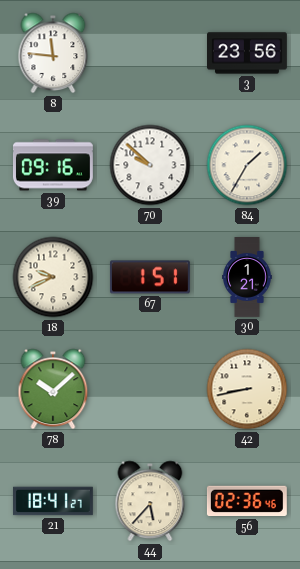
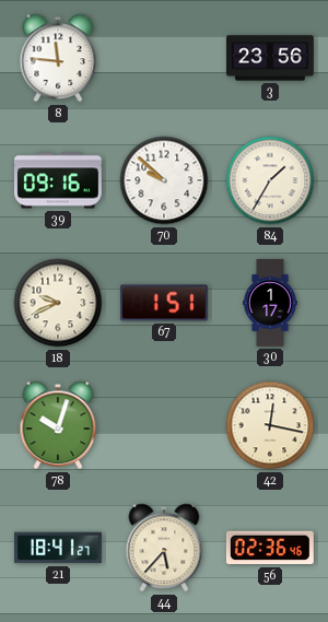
30: 1:21 -> 1:17 (270, 304)
78: 10:08 -> 10:03 (58, 425)
42: 8:43 -> 12:17 (270, 425)
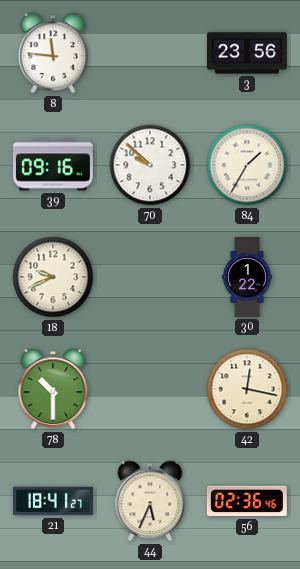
67: 1:51 -> none (164, 303)
30: 1:17 -> 1:22 (247, 278)
78: 10:03 -> 10:30 (53, 389)
44: 5:37 -> 5:34 (150, 501)
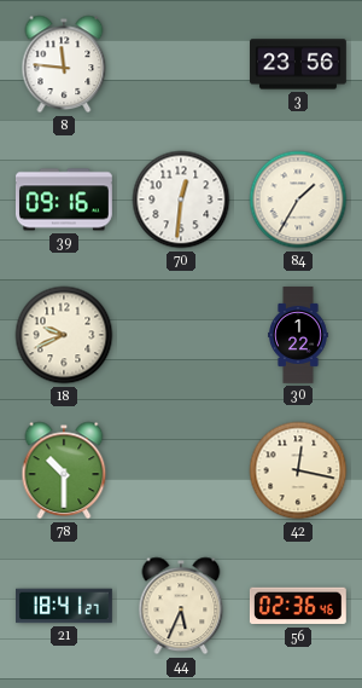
70: 9:52 -> 12:31 (181, 200)
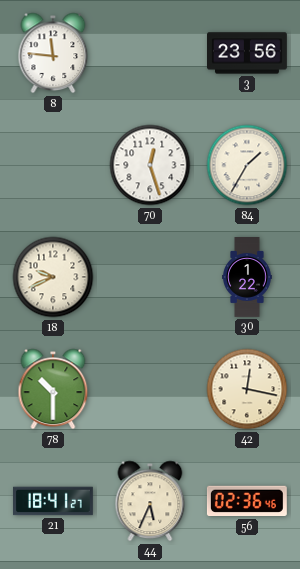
39: 09:16 -> none (64, 200)
70: 12:31 -> 12:27 (150, 165)
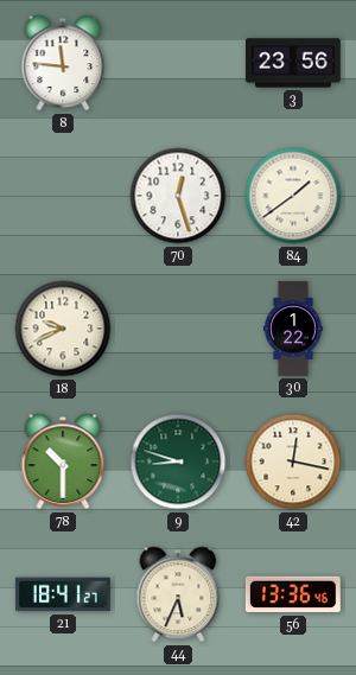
84: 1:35 -> 1:39 (293, 196)
9: none -> 8:48 (178, 461)
56: 02:36 -> 13:36 (293, 594)
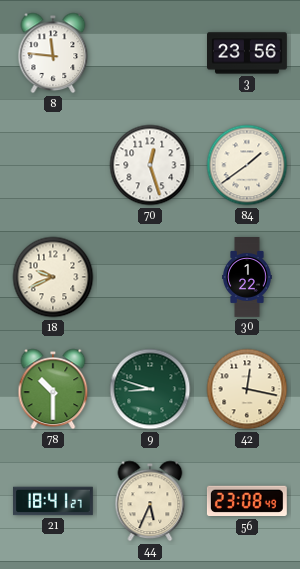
56: 13:36 -> 23:08 (247, 501)
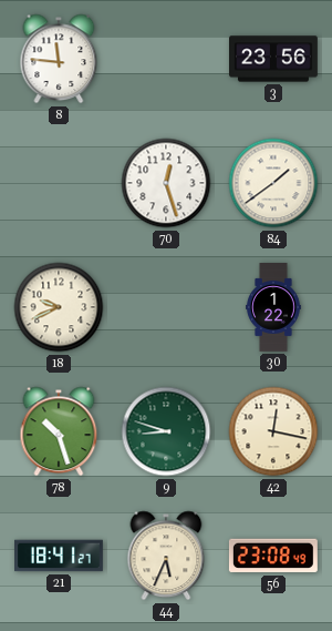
78: 10:30 -> 10:27 (59, 431)
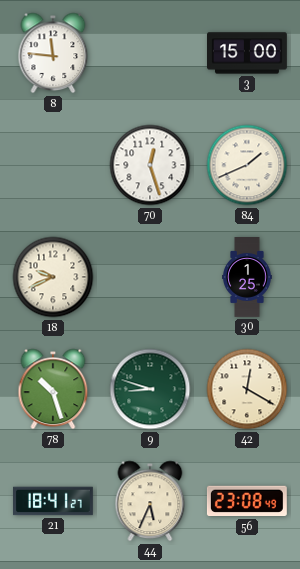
3: 23:56 -> 15:00 (248, 53)
84: 1:39 -> 1:41 (247, 165)
30: 1:22 -> 1:25 (247, 278)
42: 12:17 -> 12:20 (247, 389)
